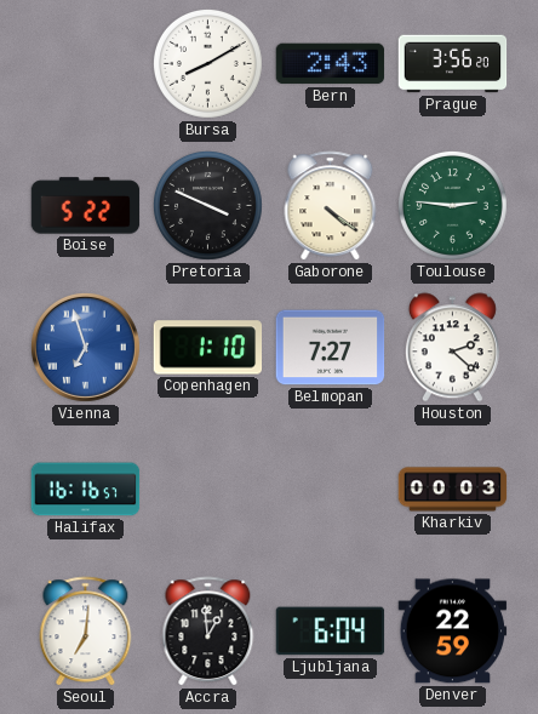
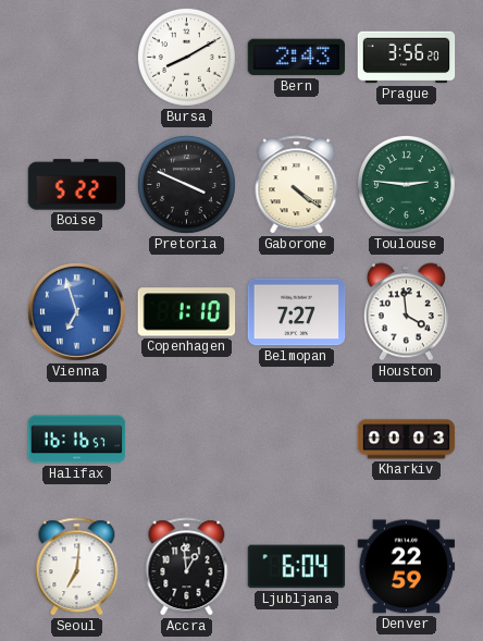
Houston: 2:22 -> 3:59 (406, 312)
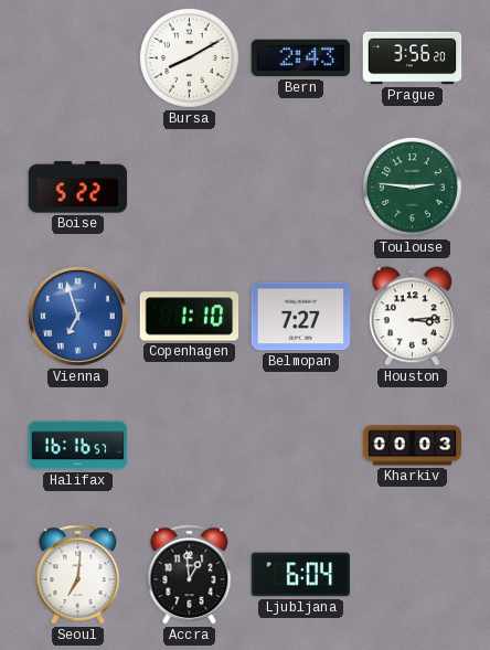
Pretoria: 3:49 -> none (186, 184)
Gaborone: 4:21 -> none (297, 185)
Houston: 3:59 -> 3:14 (412, 317)
Denver: 22:59 -> none (407, 567)
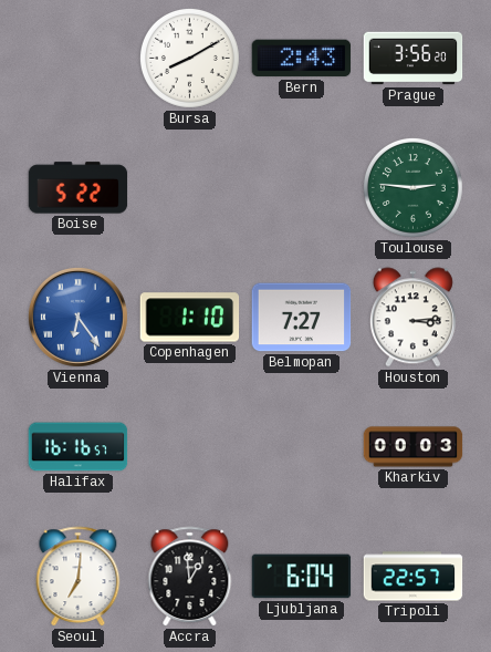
Vienna: 6:57 -> 6:24 (77, 317)
Tripoli: none -> 22:57 (414, 577)
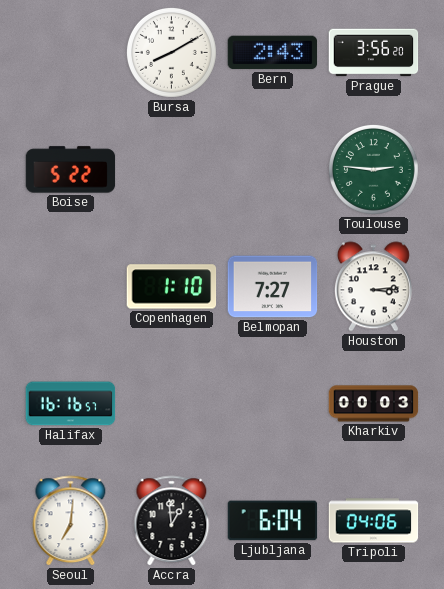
Vienna: 6:24 -> none (77, 317)
Tripoli: 22:57 -> 04:06 (374, 521)
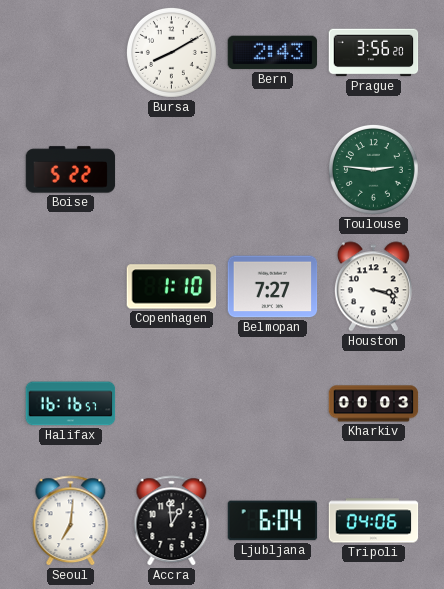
Houston: 3:14 -> 3:18 (373, 287)
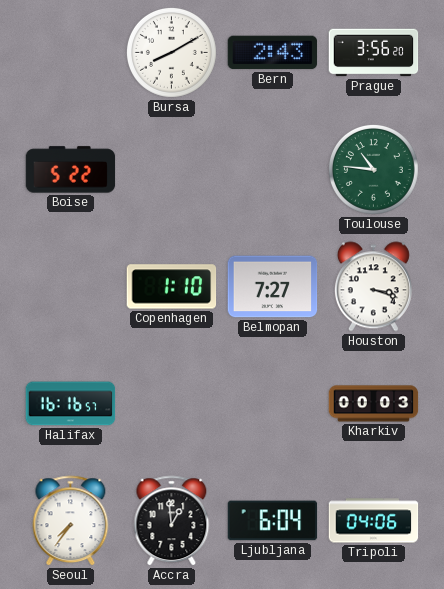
Toulouse: 2:46 -> 10:46 (373, 169)
Seoul: 7:01 -> 7:36 (71, 521)
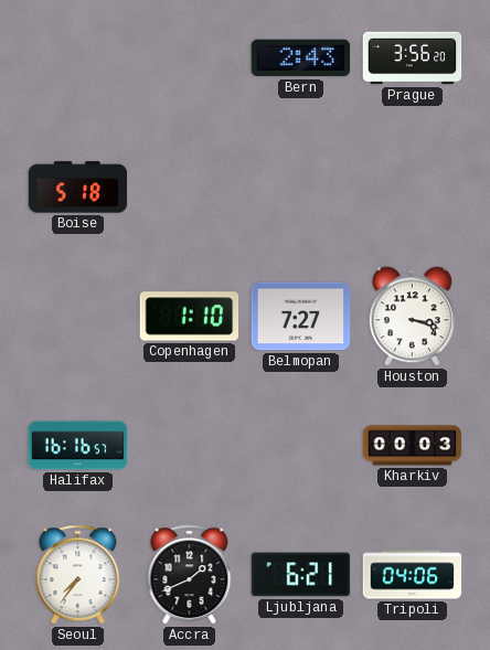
Bursa: 8:10 -> none (171, 52)
Boise: 5:22 -> 5:18 (78, 188)
Toulouse: 10:46 -> none (373, 169)
Accra: 12:59 -> 1:41 (190, 575)
Ljubljana: 6:04 -> 6:21 (301, 575)
